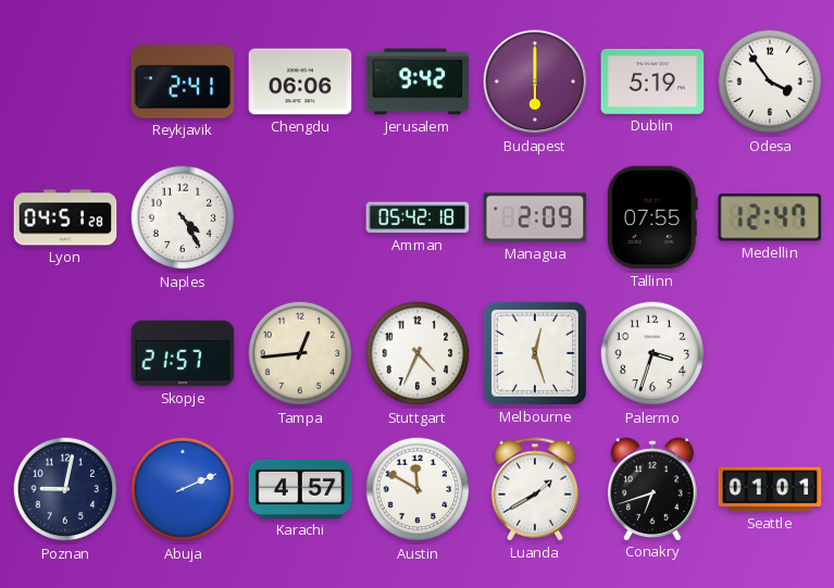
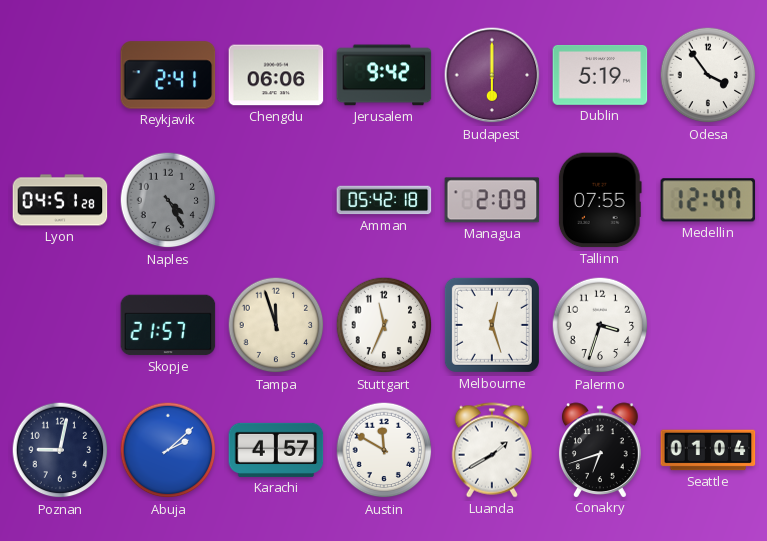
Naples dial: white -> grey (168, 200)
Tampa: 12:44 -> 11:57 (276, 325)
Stuttgart: 4:34 -> 11:34 (384, 325)
Abuja: 2:11 -> 2:08 (168, 450)
Seattle: 01:01 -> 01:04 (708, 450)
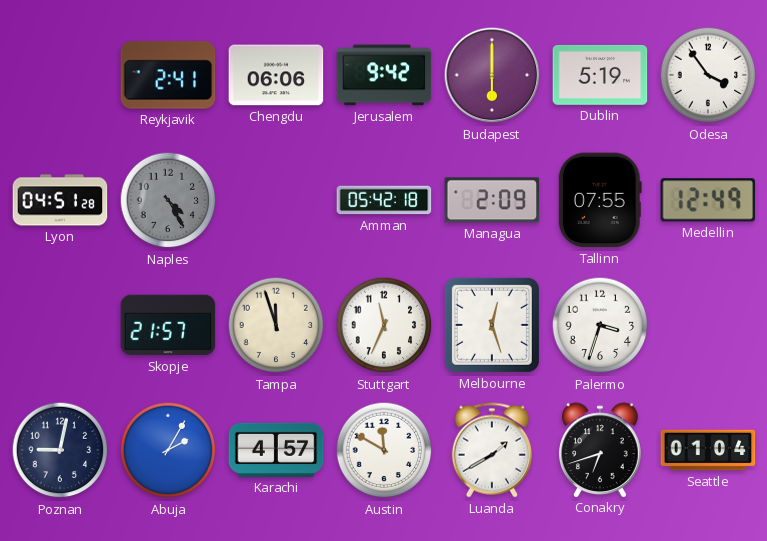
Medellin: 12:47 -> 12:49 (708, 200)
Abuja: 2:08 -> 2:05 (168, 450)
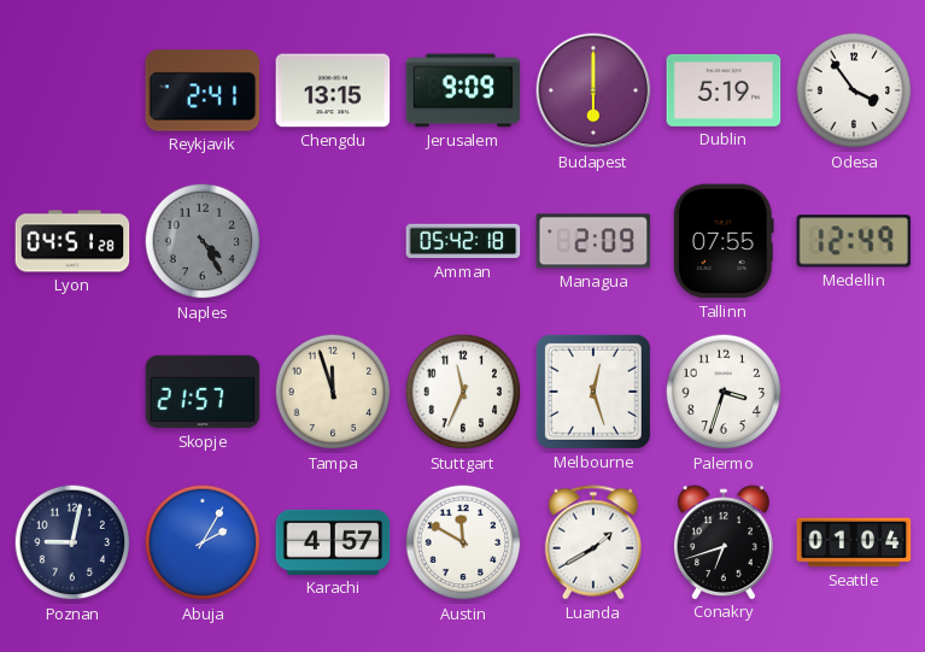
Chengdu: 06:06 -> 13:15 (333, 90)
Jerusalem: 9:42 -> 9:09 (463, 90)
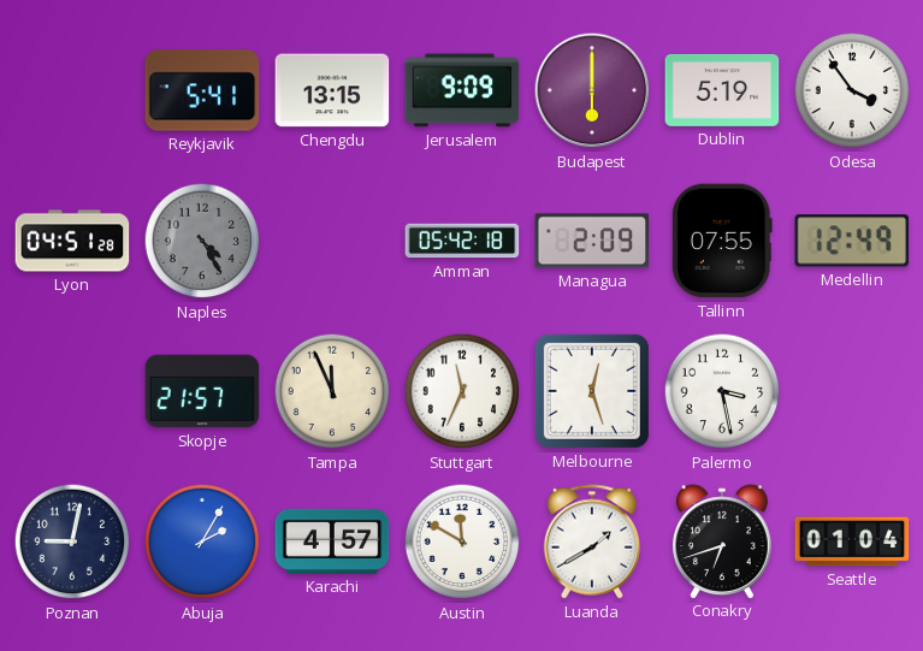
Reykjavik: 2:41 -> 5:41 (202, 90)
Tampa: 11:57 -> 11:56 (332, 391)
Palermo: 3:33 -> 3:28 (722, 391)
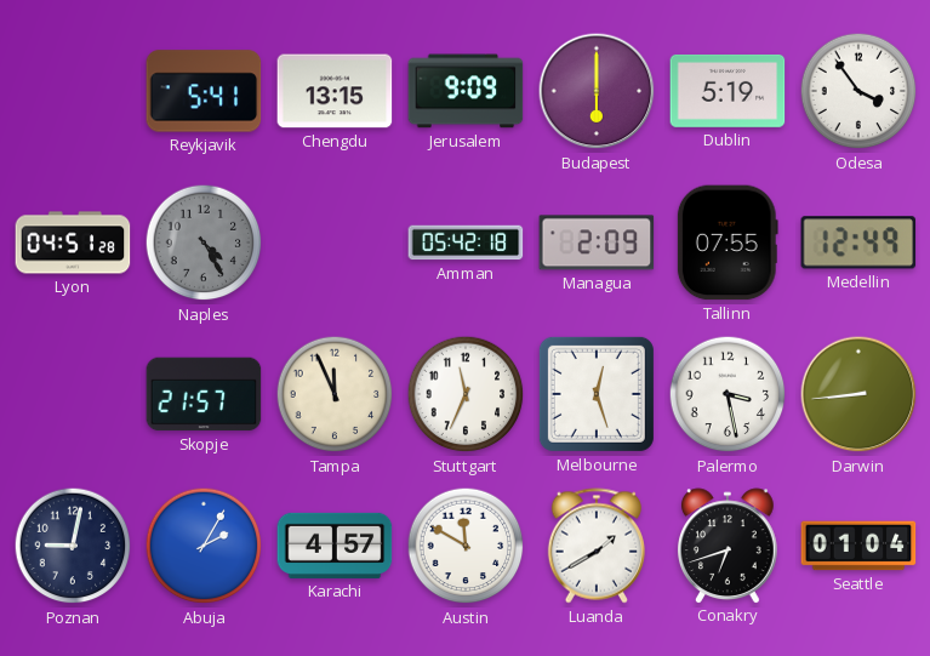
Darwin: none -> 8:44 (858, 394)
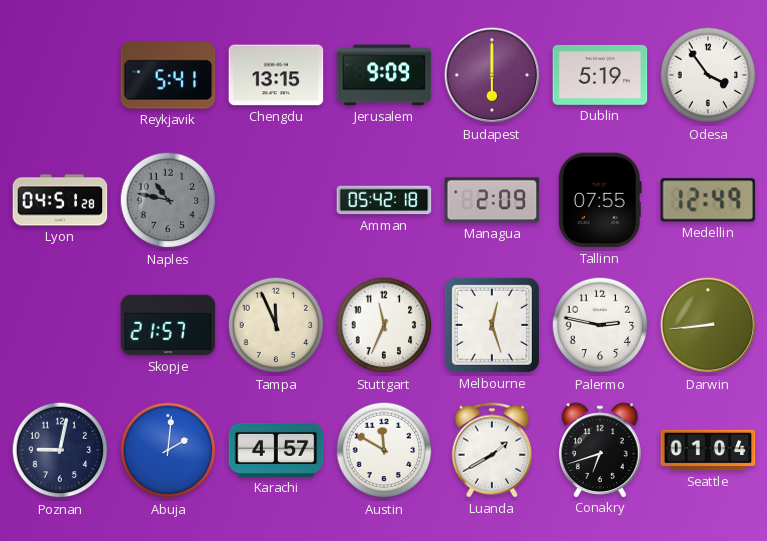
Naples: 4:25 -> 10:47 (168, 200)
Palermo: 3:28 -> 2:47 (600, 325)
Abuja: 2:05 -> 2:01 (168, 450)
